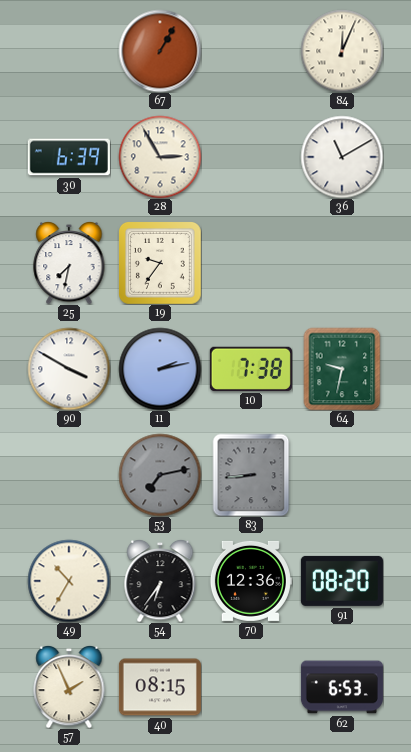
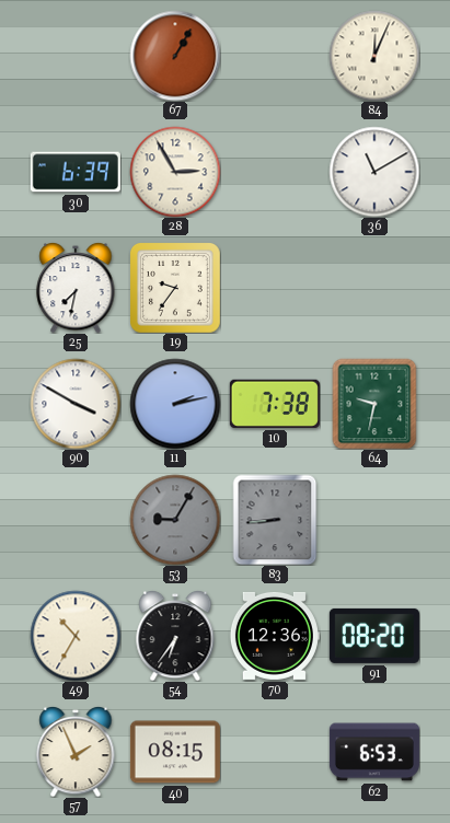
53: 7:13 -> 9:05 (175, 520)
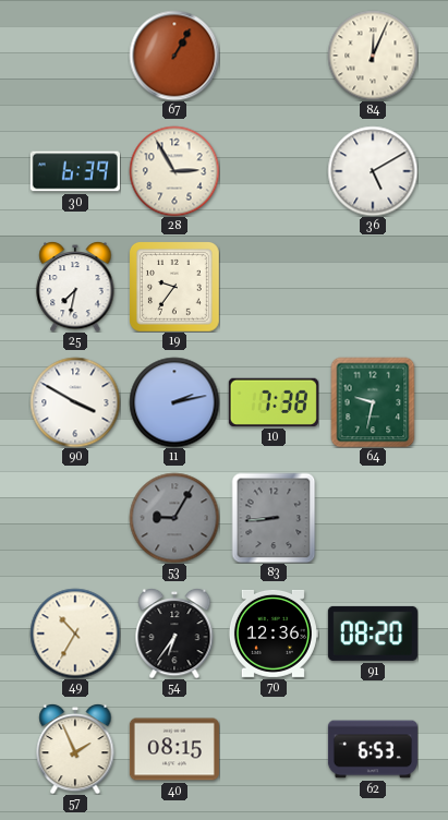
36: 11:10 -> 5:10 (373, 171)
